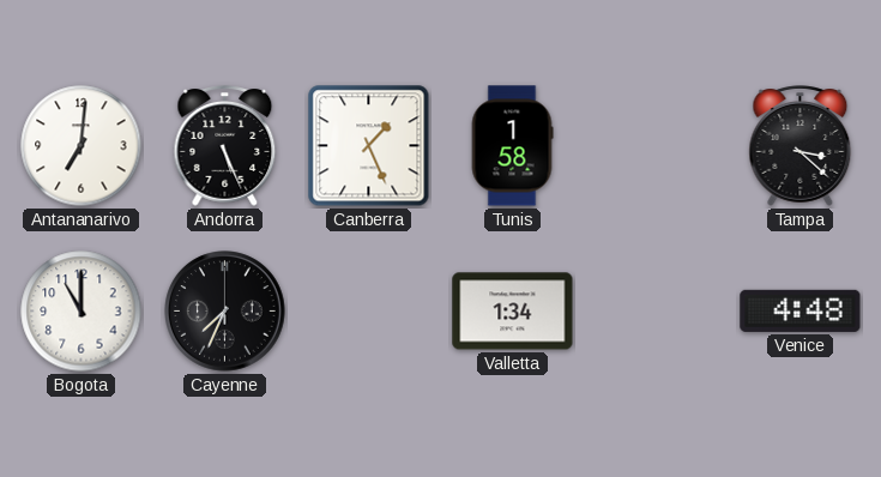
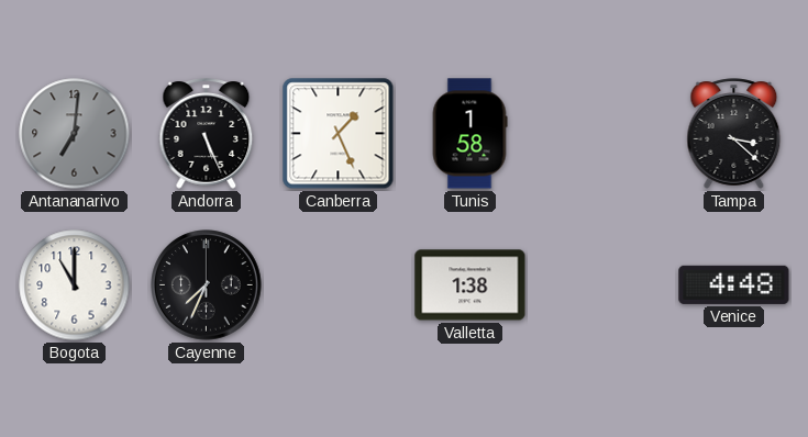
Antananarivo dial: white -> grey (75, 134)
Valletta: 1:34 -> 1:38 (471, 285)
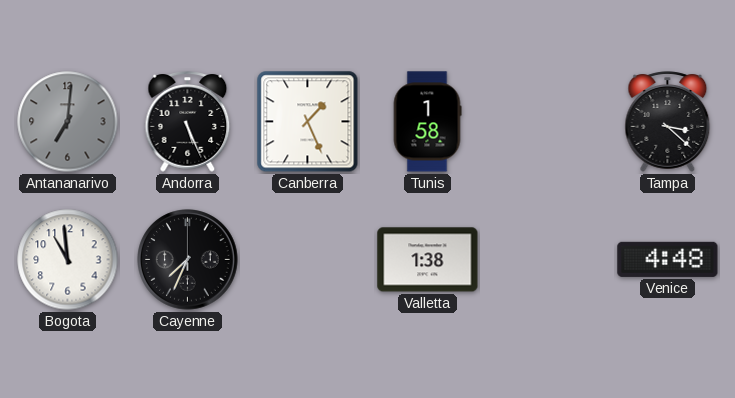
Bogota: 11:00 -> 10:59 (68, 260)
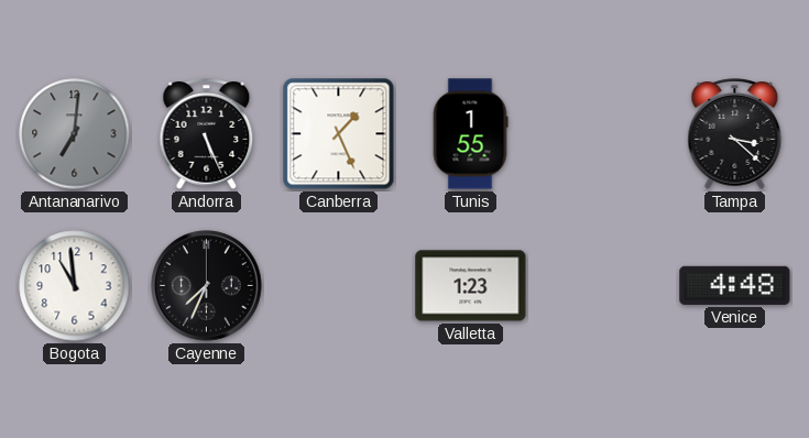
Tunis: 1:58 -> 1:55 (470, 134)
Valletta: 1:38 -> 1:23 (471, 286)
